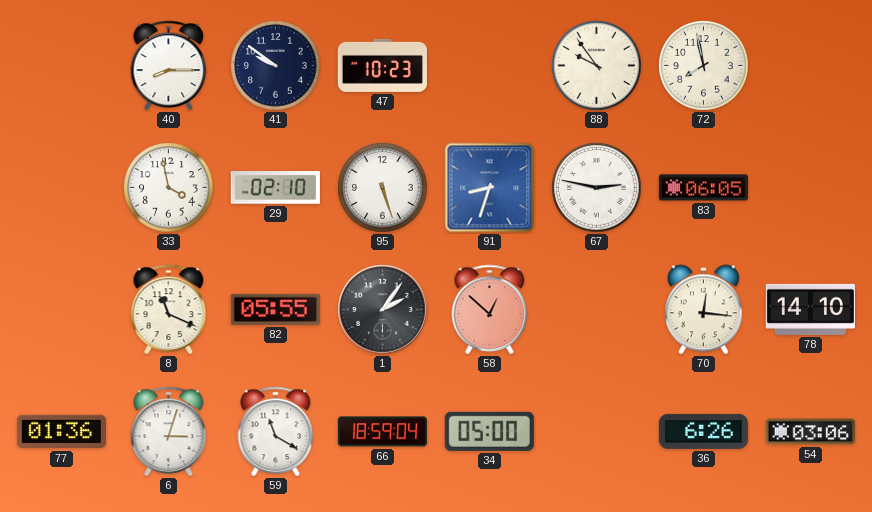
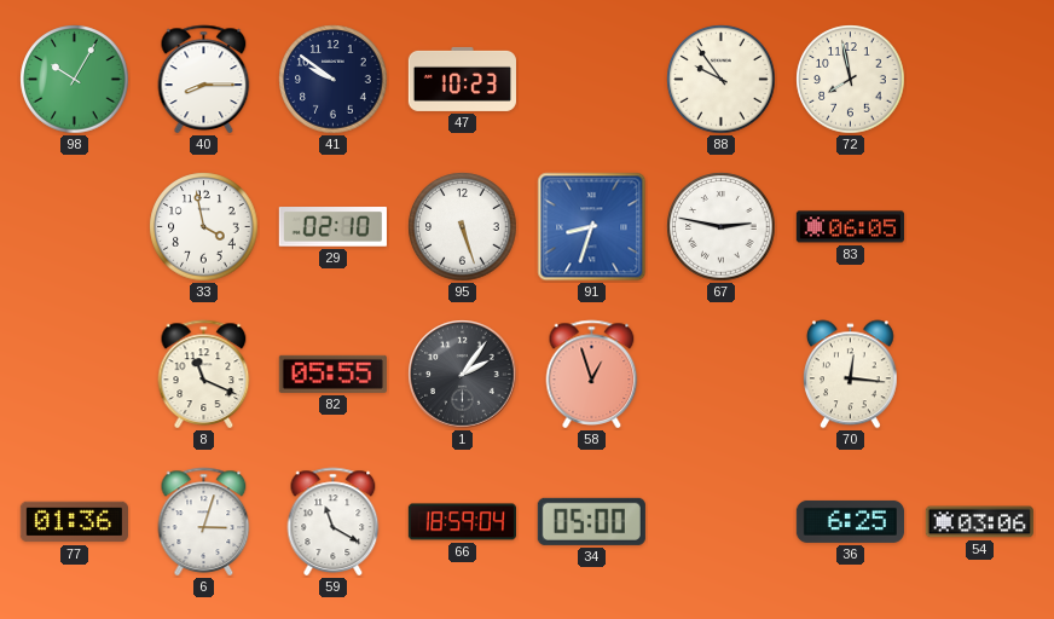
98: none -> 10:05 (75, 80)
58: 12:52 -> 12:57 (592, 374)
78: 14:10 -> none (810, 309)
36: 6:26 -> 6:25 (850, 521)
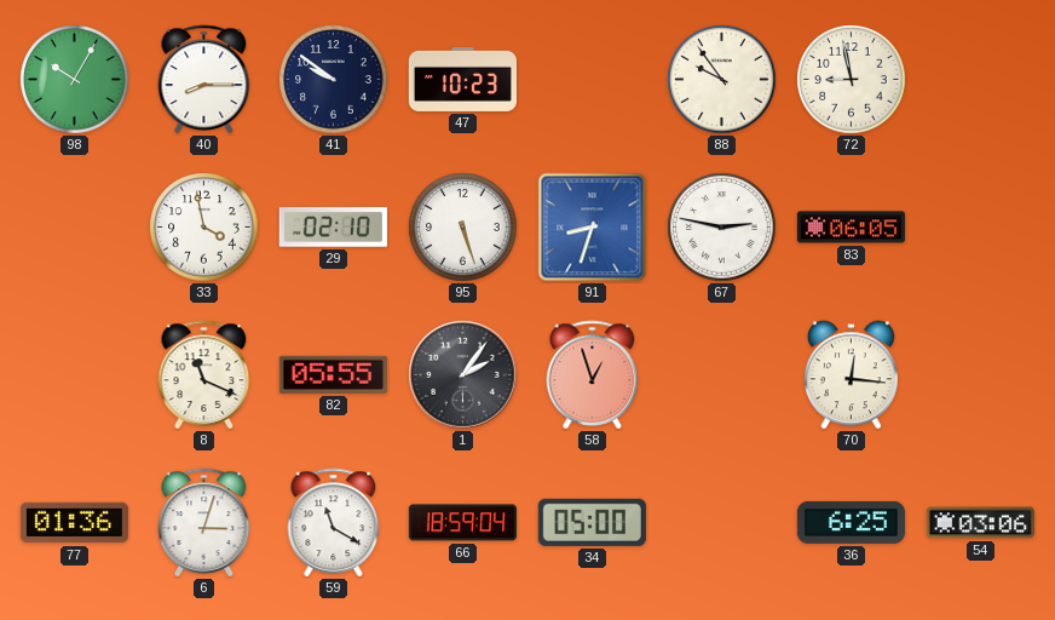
72: 7:58 -> 8:58 (852, 80)
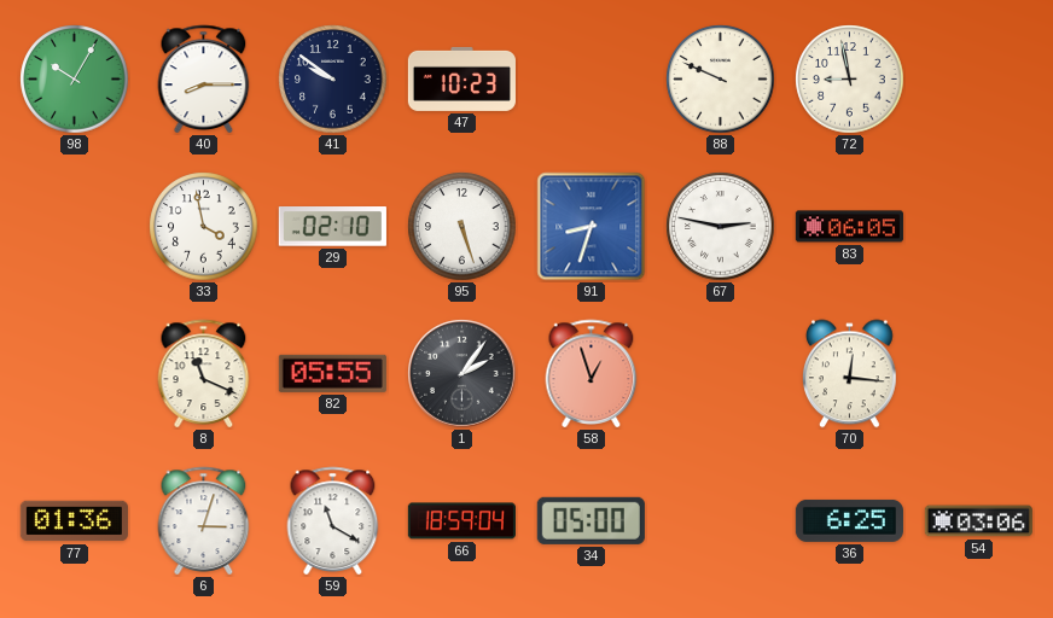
88: 9:54 -> 9:49 (721, 80)
